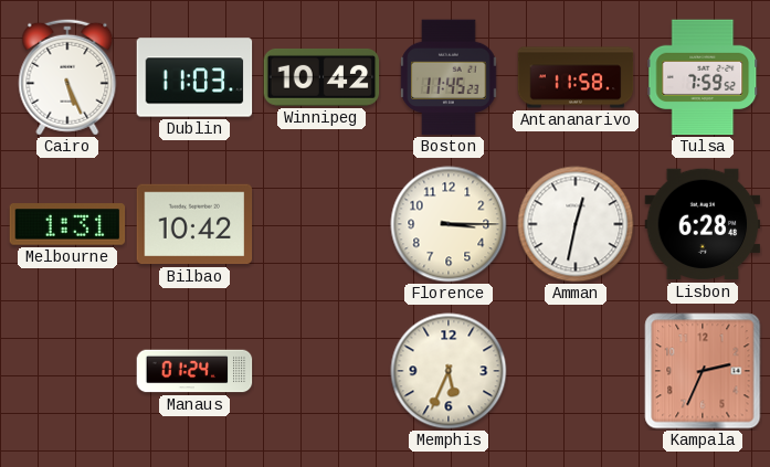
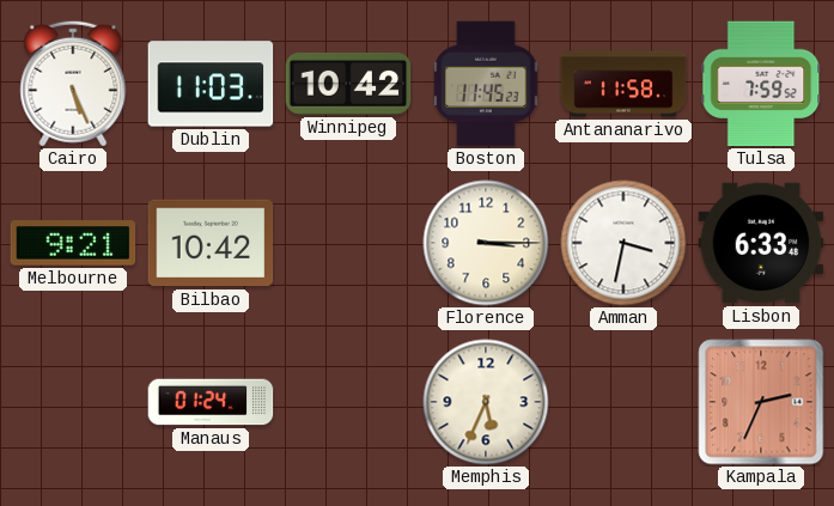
Melbourne: 1:31 -> 9:21 (73, 243)
Amman: 12:32 -> 3:32 (623, 243)
Lisbon: 6:28 -> 6:33 (761, 243)
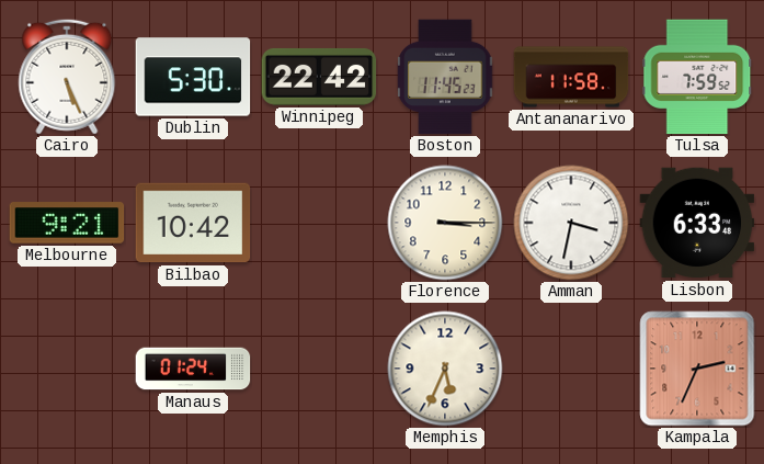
Dublin: 11:03 -> 5:30 (193, 77)
Winnipeg: 10:42 -> 22:42 (319, 77)
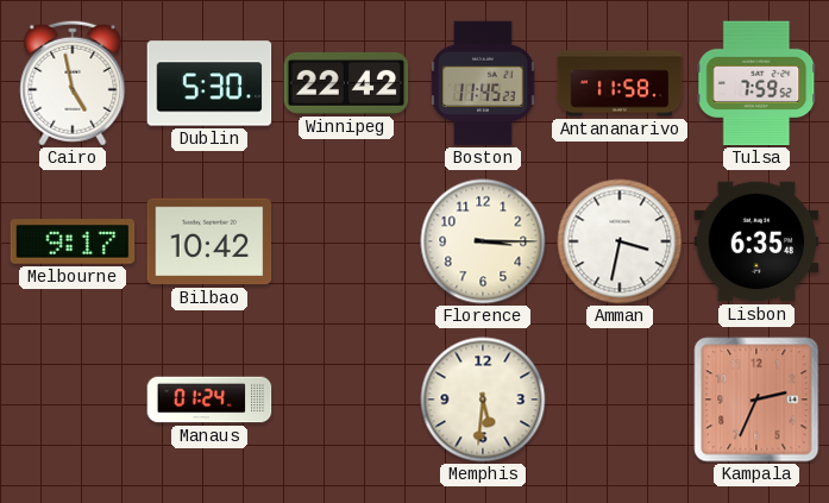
Cairo: 5:26 -> 4:58 (73, 83)
Melbourne: 9:21 -> 9:17 (73, 241)
Lisbon: 6:33 -> 6:35 (756, 241)
Memphis: 5:34 -> 5:31 (483, 400)
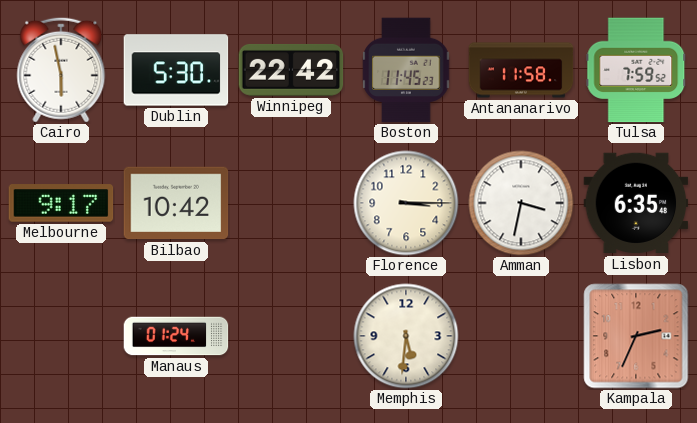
Cairo: 4:58 -> 5:58 (61, 70)
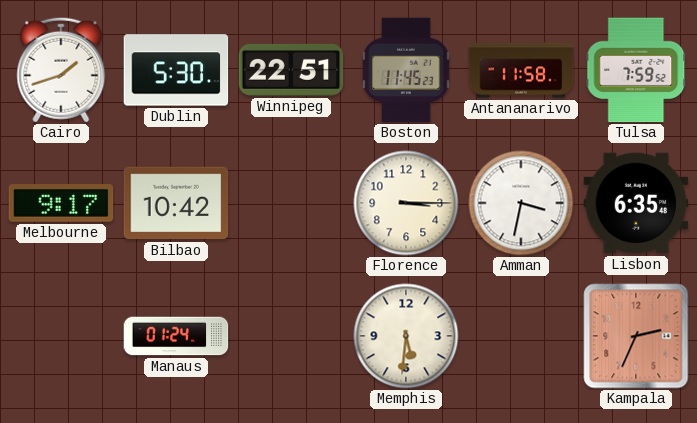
Cairo: 5:58 -> 1:42 (61, 70)
Winnipeg: 22:42 -> 22:51 (291, 70)
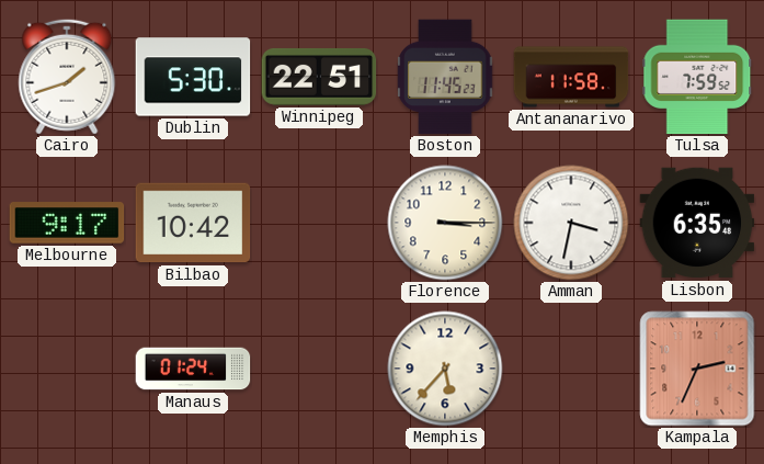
Memphis: 5:31 -> 5:37 (445, 369)
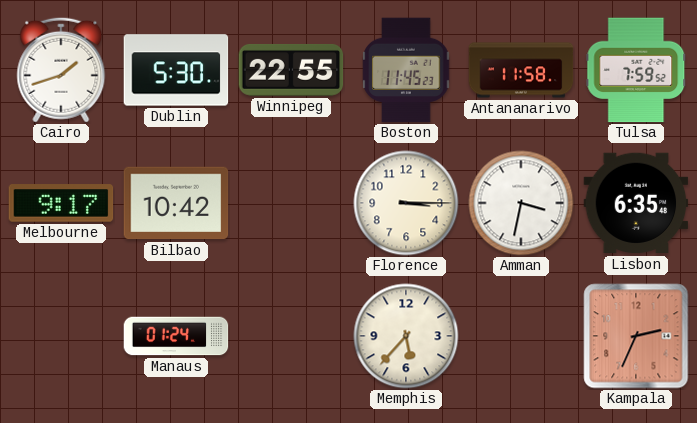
Winnipeg: 22:51 -> 22:55 (291, 70)
